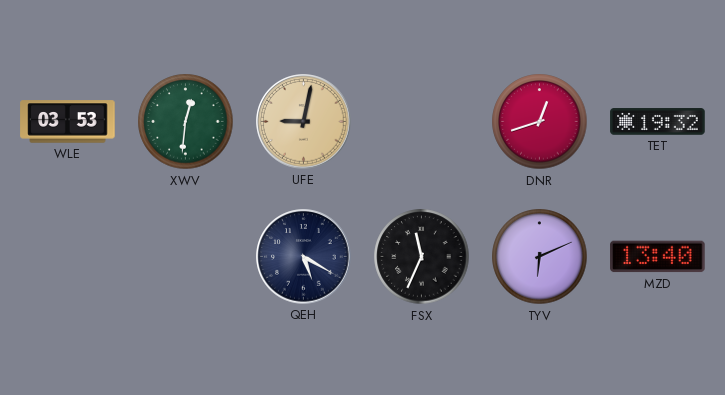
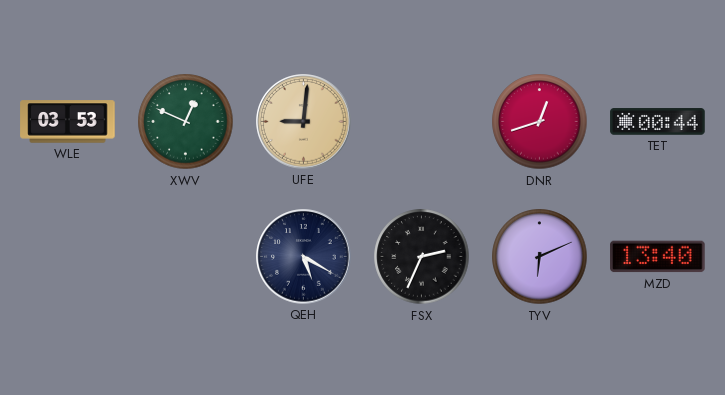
XWV: 12:31 -> 12:49 (186, 122)
UFE: 9:02 -> 9:01 (304, 122)
TET: 19:32 -> 00:44 (658, 122)
FSX: 11:34 -> 2:34 (422, 257)
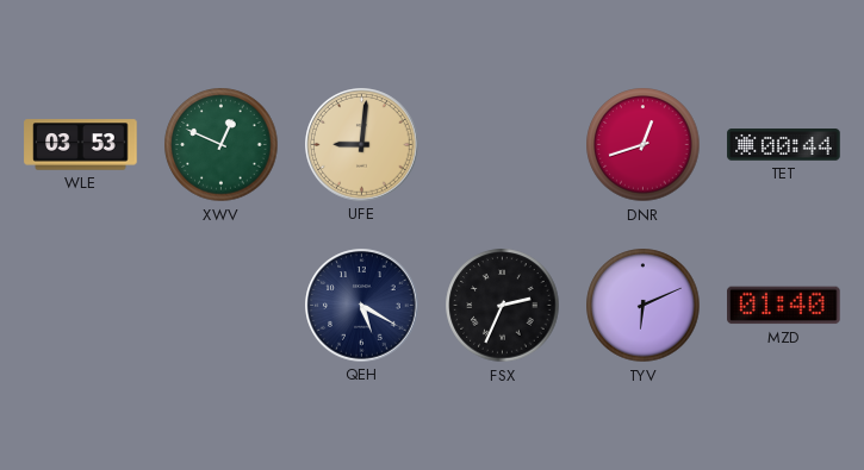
MZD: 13:40 -> 01:40 (784, 306)
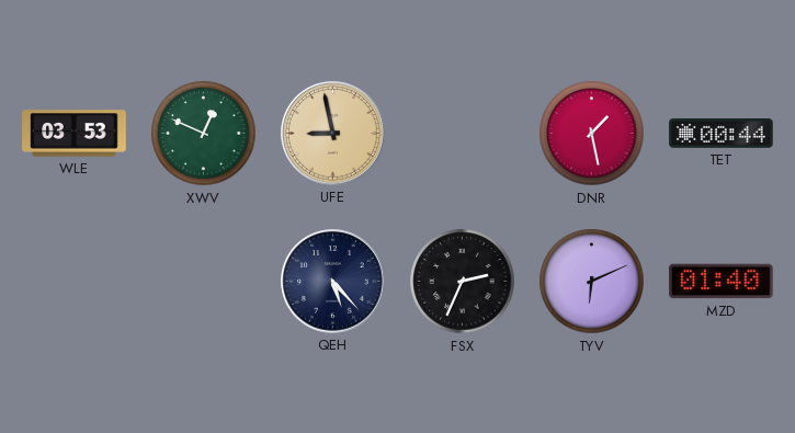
UFE: 9:01 -> 8:58 (333, 134)
DNR: 12:42 -> 1:28 (592, 134)
QEH: 5:20 -> 5:23 (333, 282)
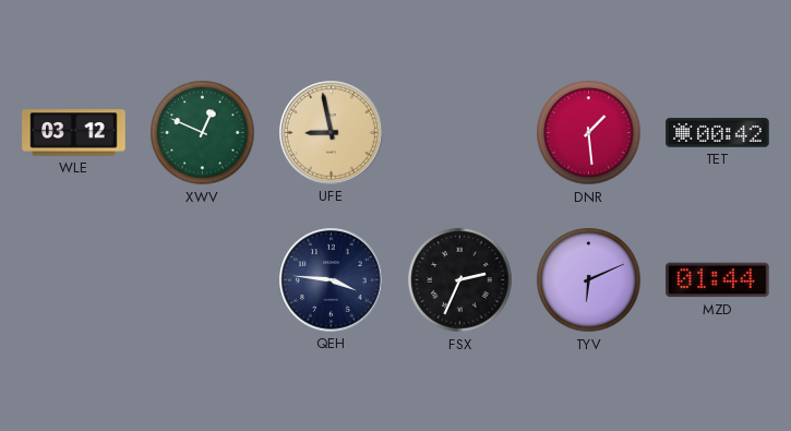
WLE: 03:53 -> 03:12 (74, 133)
DNR: 1:28 -> 1:29 (589, 133)
TET: 00:44 -> 00:42 (718, 133)
QEH: 5:23 -> 3:46 (332, 280)
MZD: 01:40 -> 01:44 (718, 280)
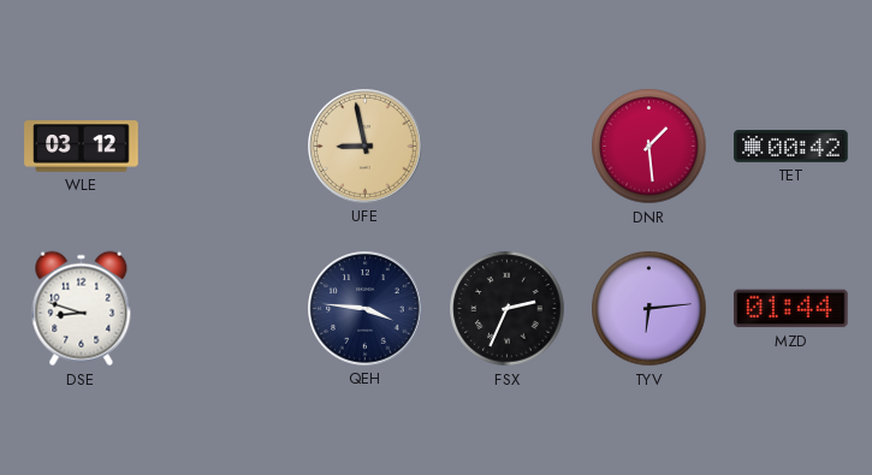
XWV: 12:49 -> none (203, 133)
DSE: none -> 8:48 (82, 309)
TYV: 6:11 -> 6:14 (649, 309)
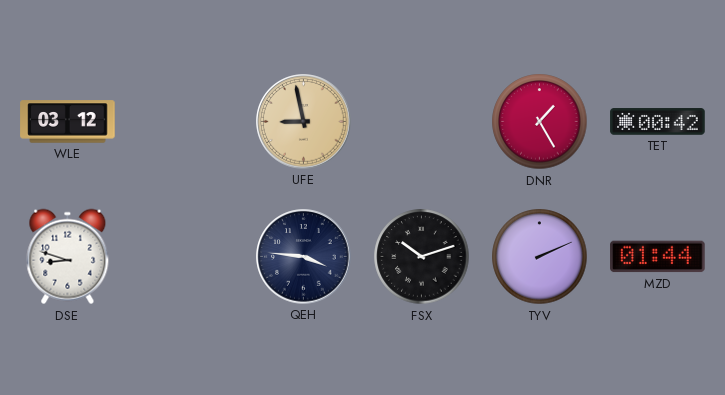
DNR: 1:29 -> 1:25 (540, 122)
FSX: 2:34 -> 10:12 (422, 257)
TYV: 6:14 -> 2:11 (540, 257)
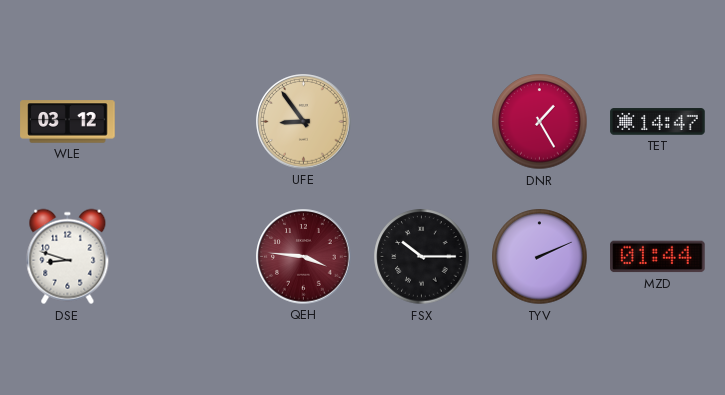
UFE: 8:58 -> 8:54 (304, 122)
TET: 00:42 -> 14:47 (658, 122)
QEH dial: navy -> burgundy (304, 257)
FSX: 10:12 -> 10:15 (422, 257)
